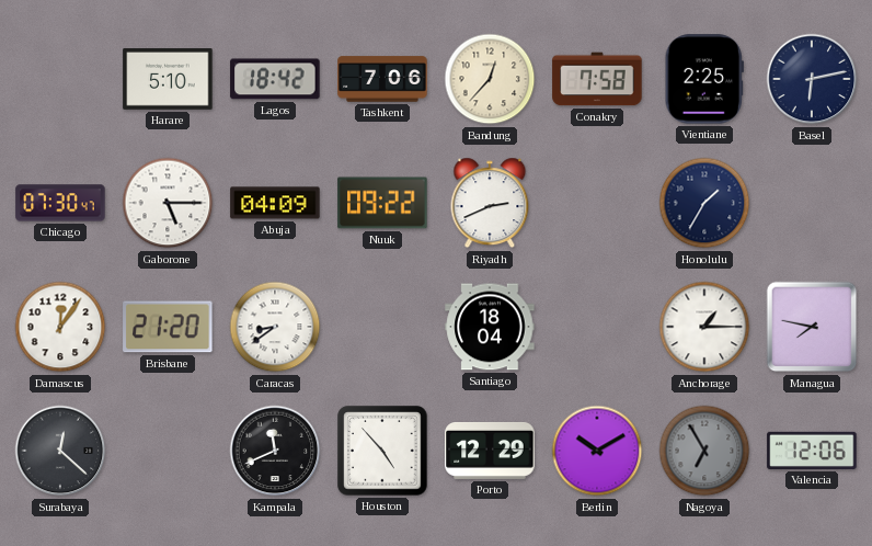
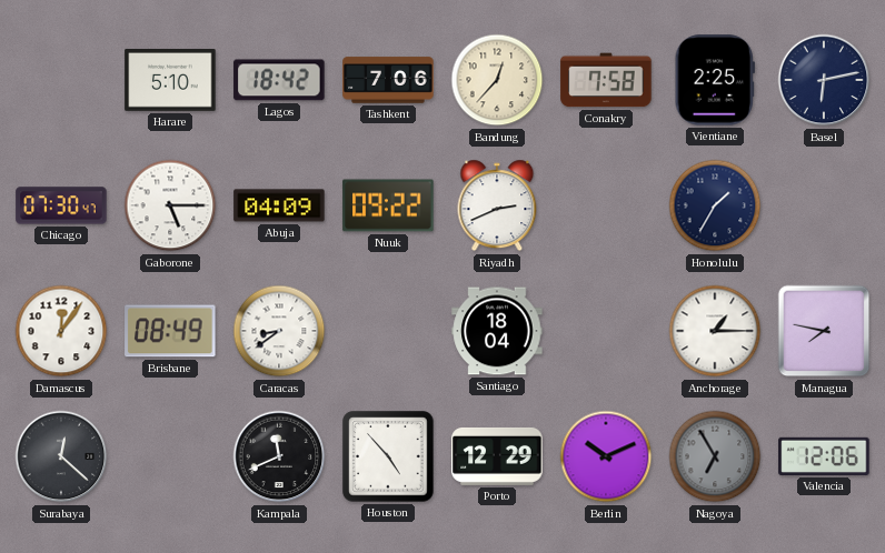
Brisbane: 21:20 -> 08:49 (170, 331)
Berlin: 10:10 -> 10:11 (606, 456)
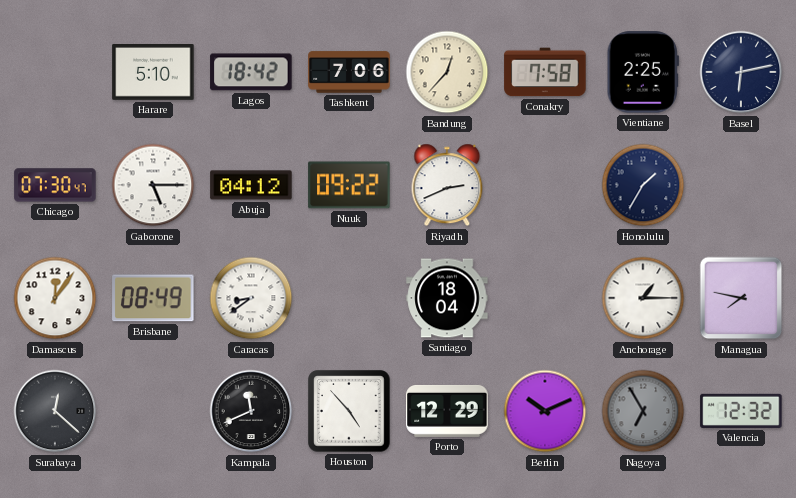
Abuja: 04:09 -> 04:12 (251, 185)
Valencia: 12:06 -> 12:32 (741, 411)
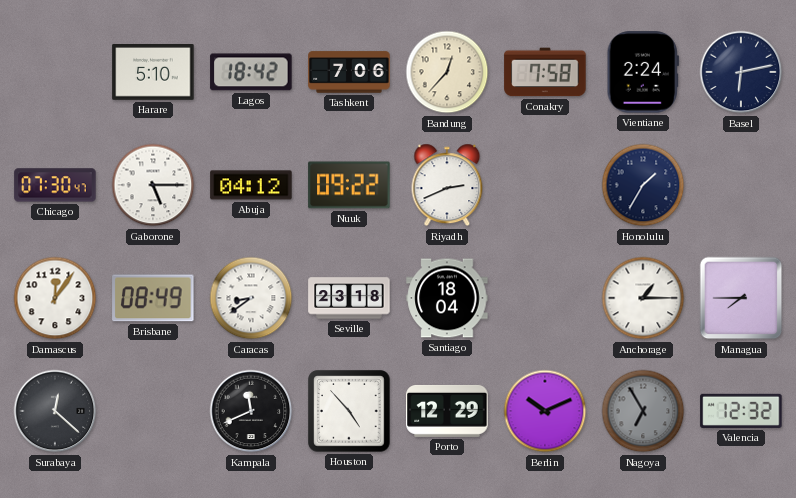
Vientiane: 2:25 -> 2:24 (643, 72)
Seville: none -> 23:18 (349, 298)
Managua: 7:47 -> 7:45 (741, 298)
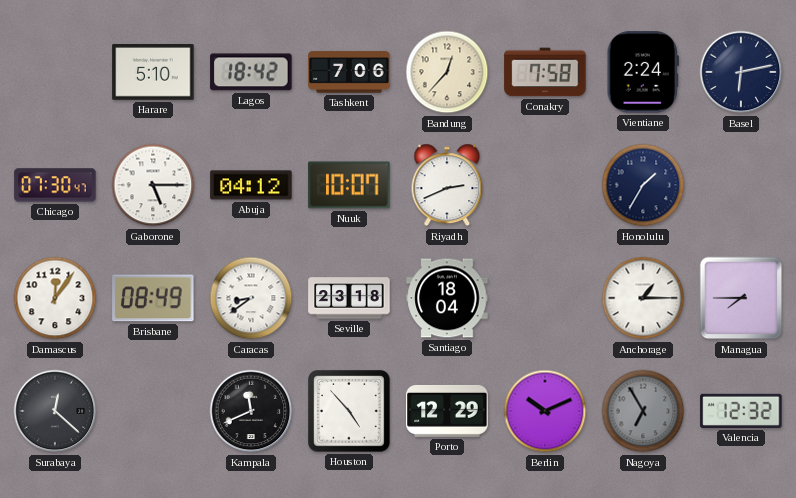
Nuuk: 09:22 -> 10:07 (349, 185)
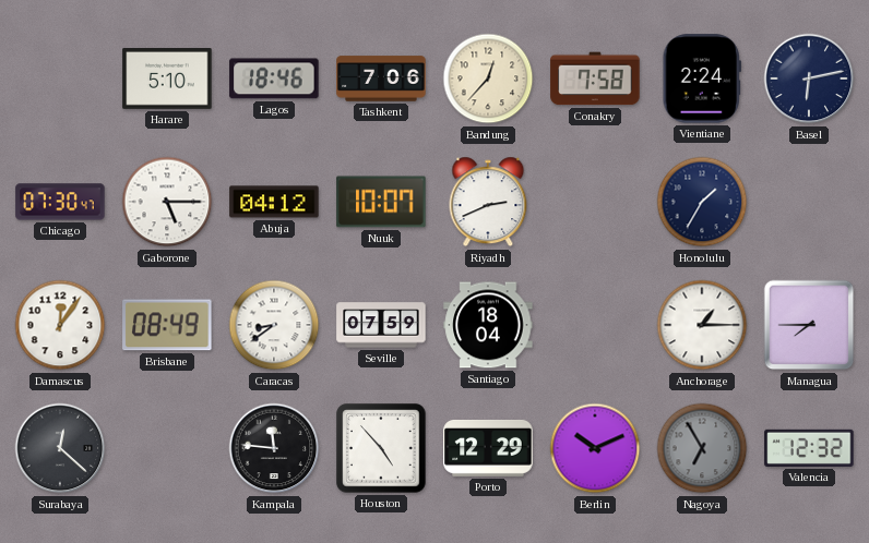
Lagos: 18:42 -> 18:46 (274, 79)
Seville: 23:18 -> 07:59 (381, 325)
Kampala: 11:41 -> 11:46 (274, 448)
